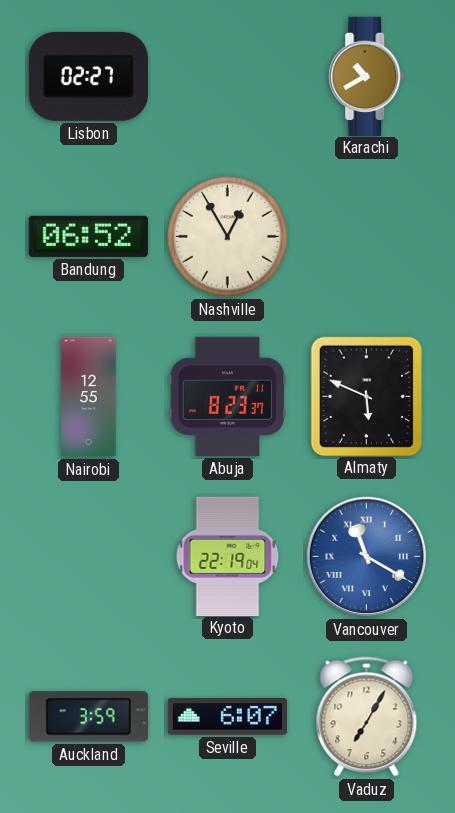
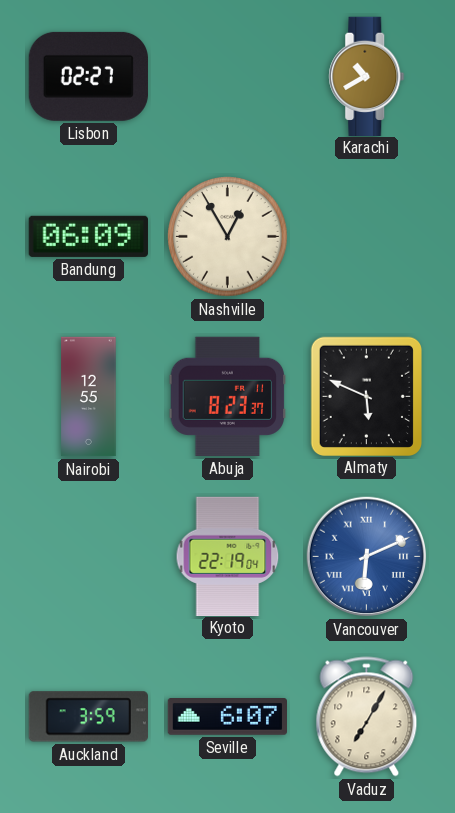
Bandung: 06:52 -> 06:09 (88, 236)
Vancouver: 11:20 -> 6:11 (367, 557)
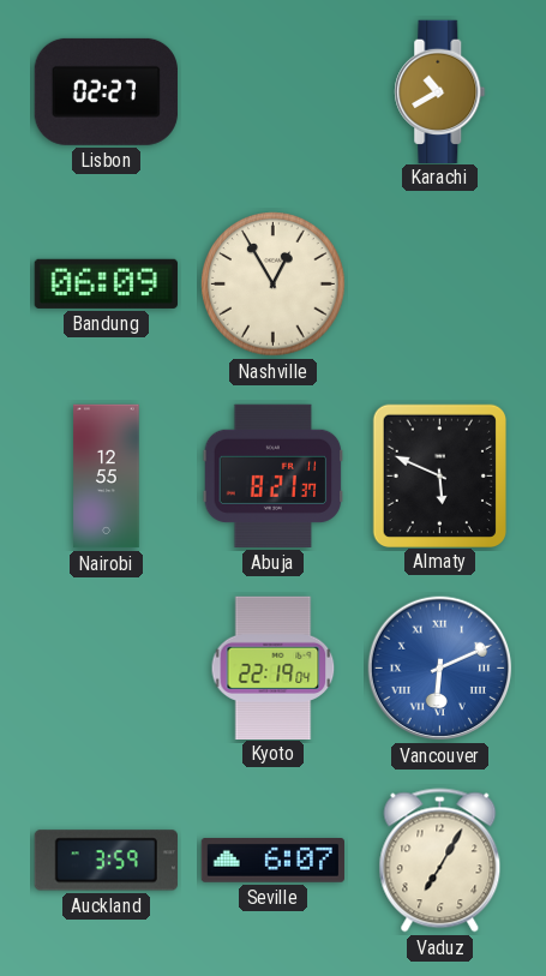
Abuja: 8:23 -> 8:21 (274, 475)
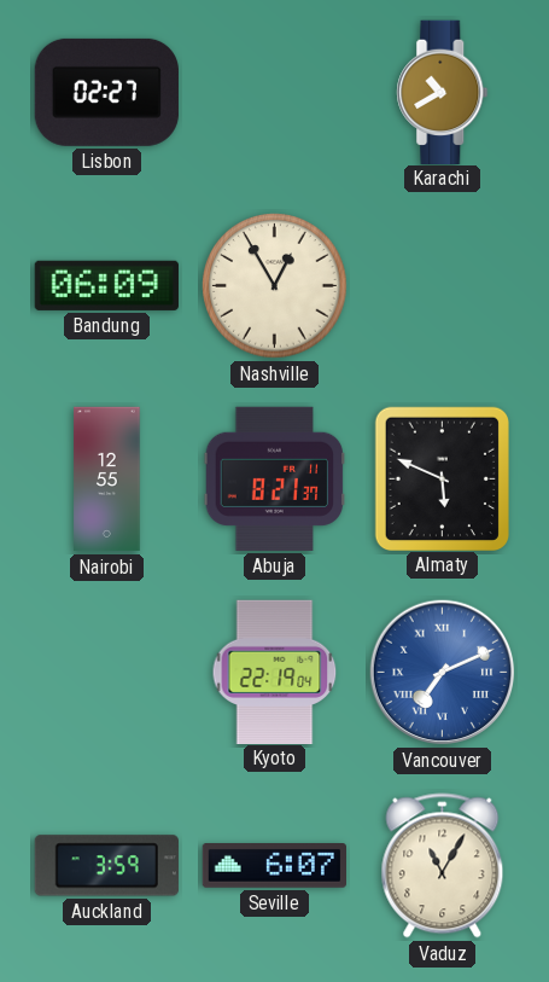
Vancouver: 6:11 -> 7:11 (443, 673)
Vaduz: 7:05 -> 11:05 (443, 866)
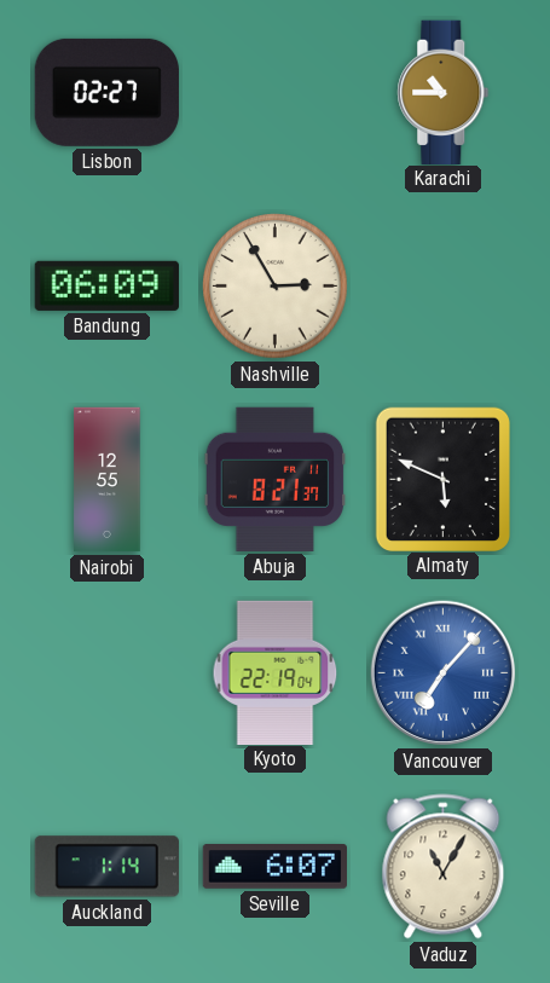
Karachi: 10:40 -> 10:45 (444, 92)
Nashville: 12:55 -> 2:55 (276, 287)
Vancouver: 7:11 -> 7:07 (444, 673)
Auckland: 3:59 -> 1:14 (106, 867)
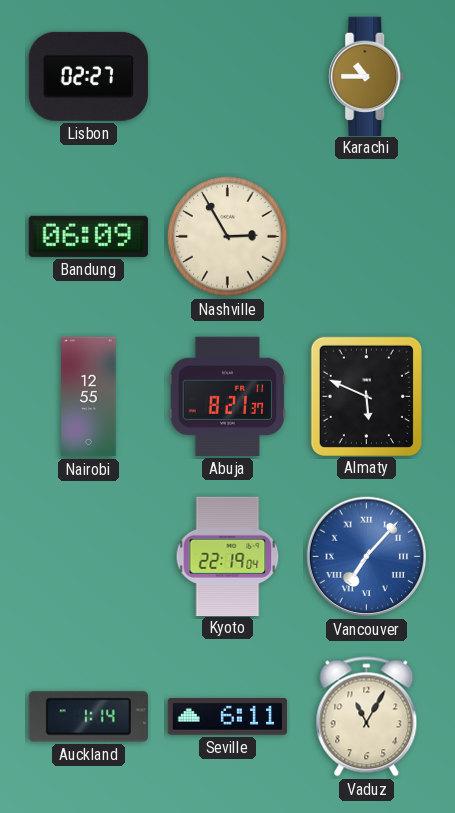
Seville: 6:07 -> 6:11 (227, 717)
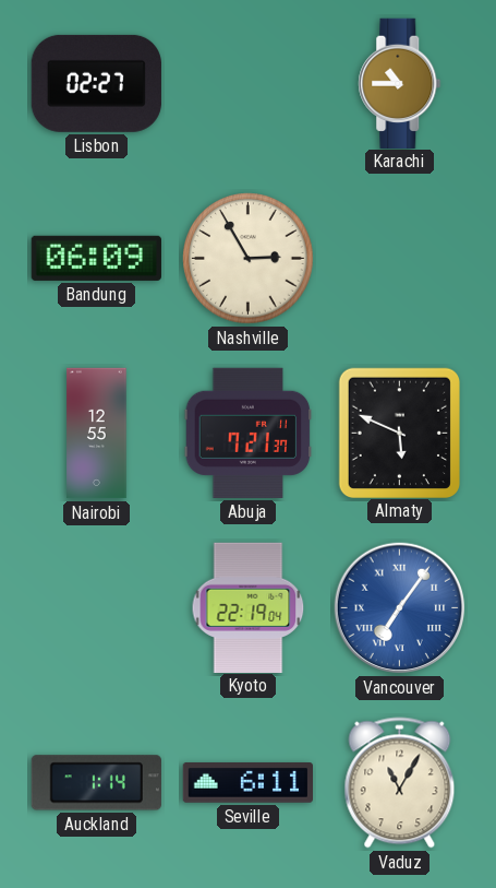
Abuja: 8:21 -> 7:21 (249, 433)
Vancouver: 7:07 -> 7:06 (400, 608)
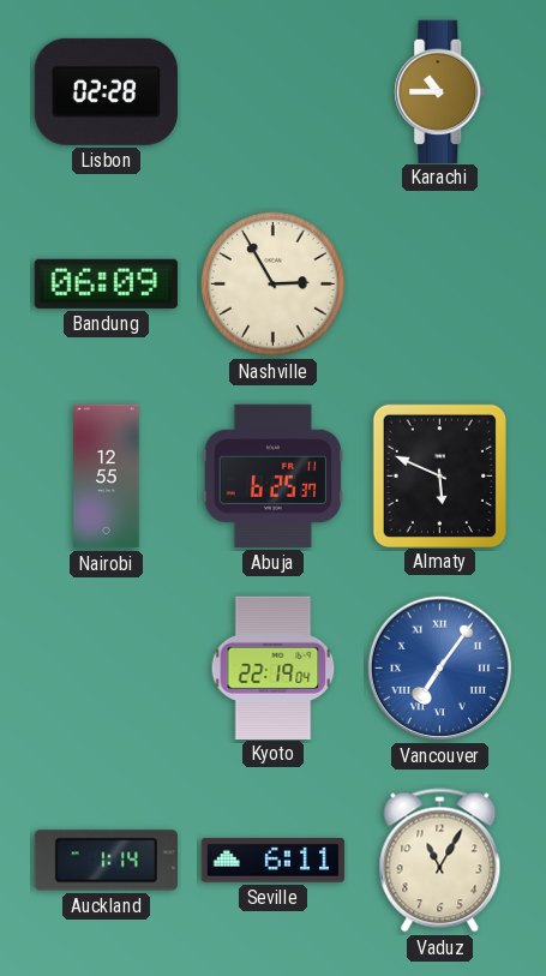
Lisbon: 02:27 -> 02:28 (106, 91)
Abuja: 7:21 -> 6:25 (274, 475)
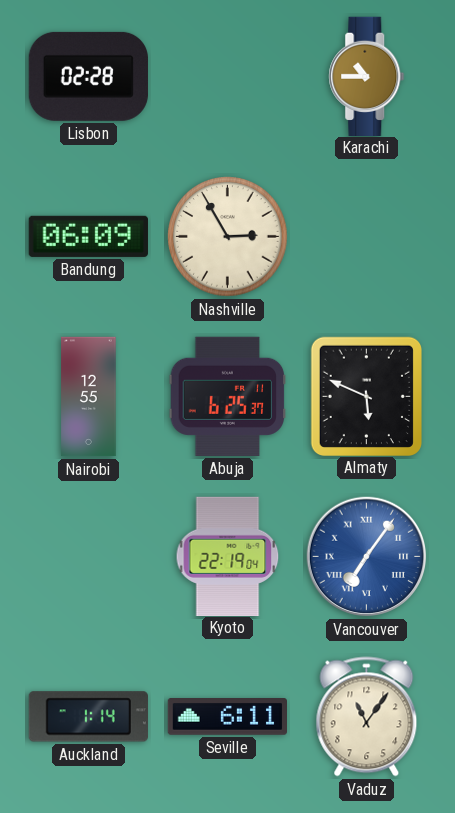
Vaduz: 11:05 -> 11:06 (367, 717)
